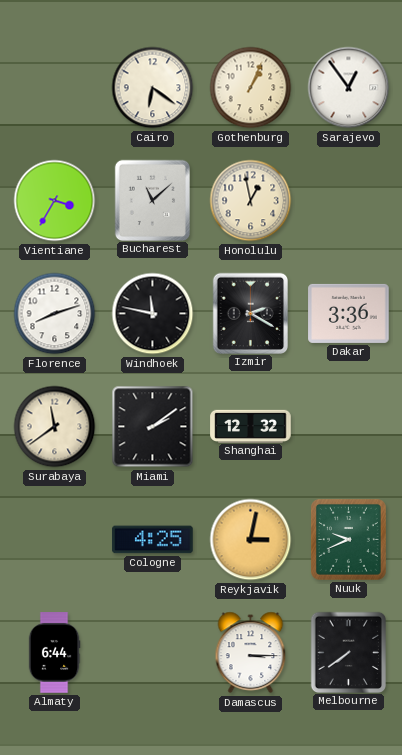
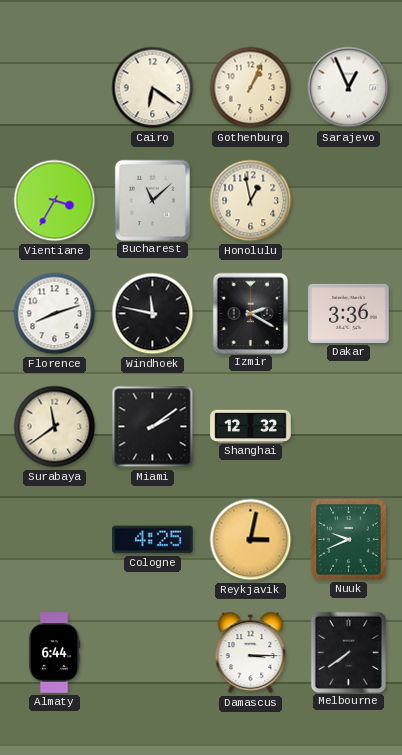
Sarajevo: 12:54 -> 12:56 (349, 88)
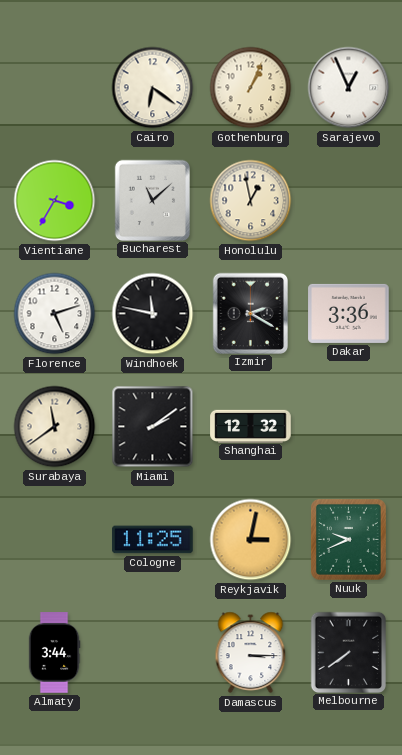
Florence: 8:12 -> 5:12 (55, 314)
Cologne: 4:25 -> 11:25 (153, 540)
Almaty: 6:44 -> 3:44 (54, 653)
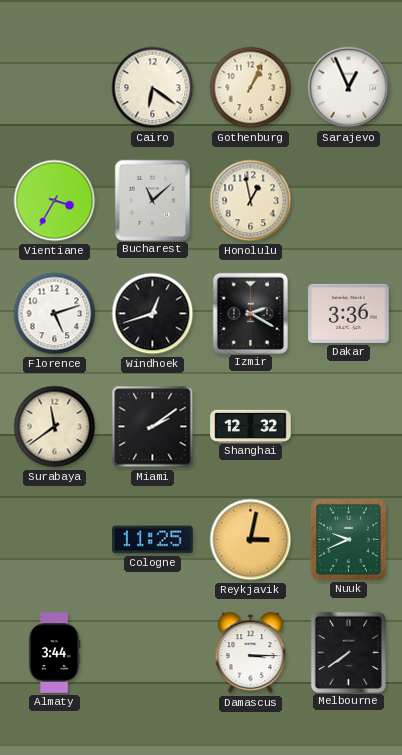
Windhoek: 11:47 -> 12:42 (153, 314)
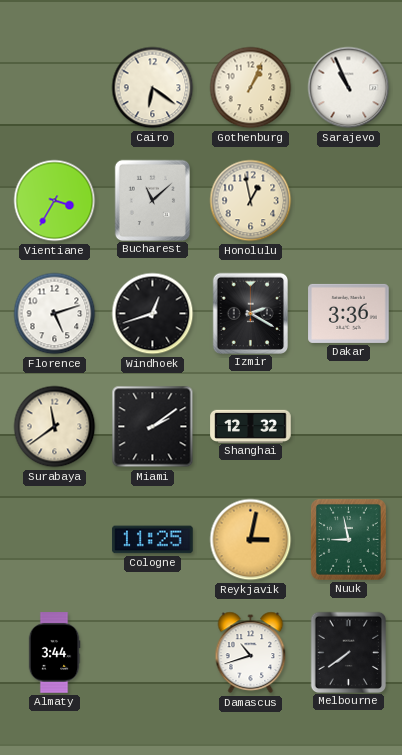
Sarajevo: 12:56 -> 10:56 (349, 88)
Nuuk: 9:41 -> 8:58 (348, 539)
Damascus: 3:15 -> 10:42 (251, 653)
